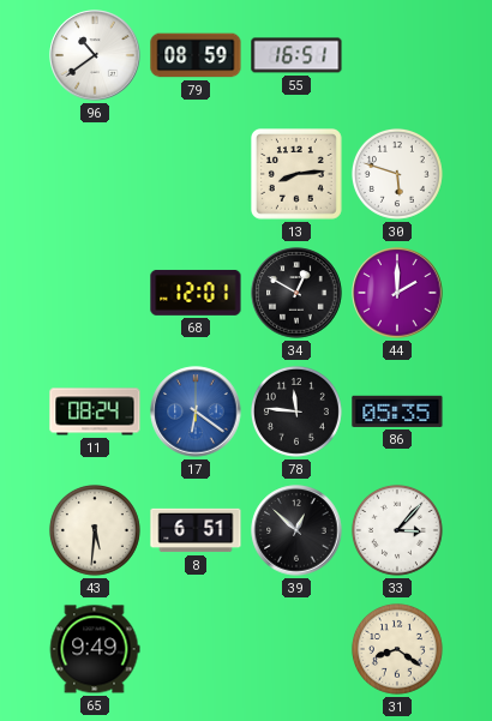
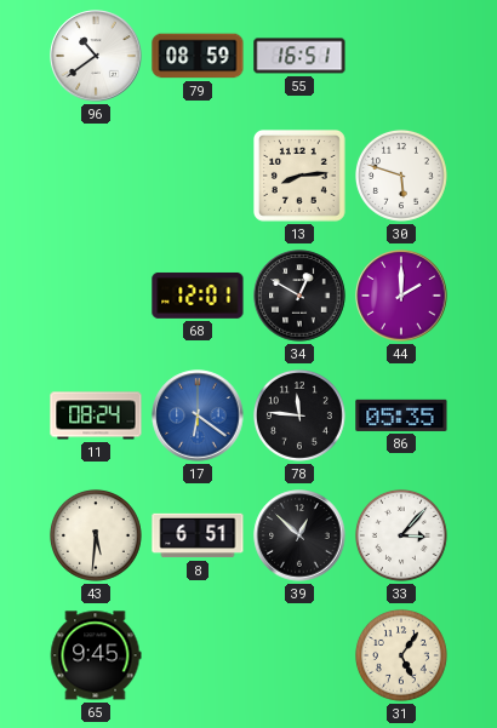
65: 9:49 -> 9:45 (96, 655)
31: 8:21 -> 5:06 (401, 655)
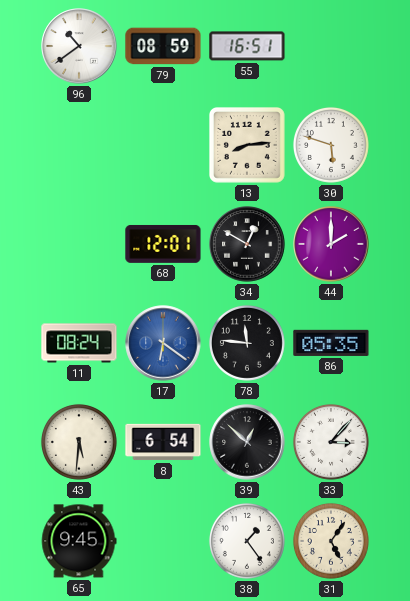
8: 6:51 -> 6:54 (163, 442)
38: none -> 1:24 (247, 541)
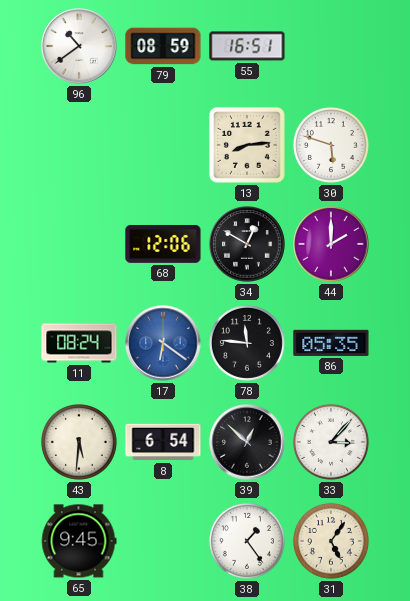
68: 12:01 -> 12:06 (163, 244)
